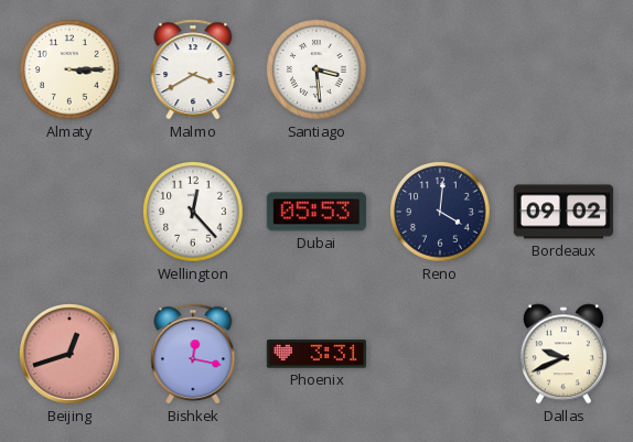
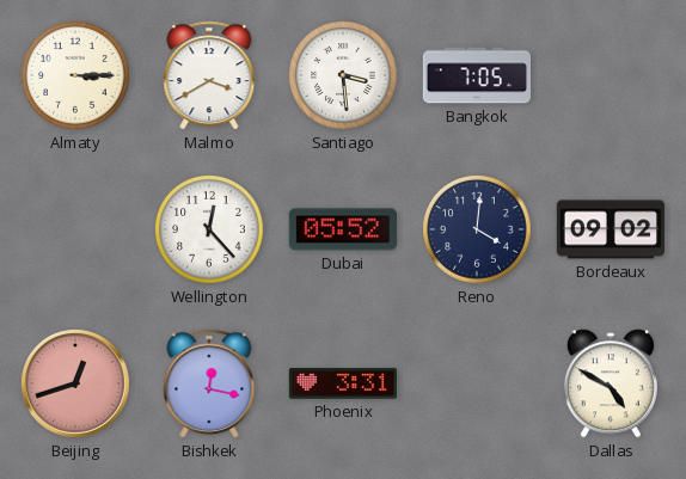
Bangkok: none -> 7:05 (477, 75)
Dubai: 05:53 -> 05:52 (343, 229)
Dallas: 9:41 -> 4:50 (611, 383)
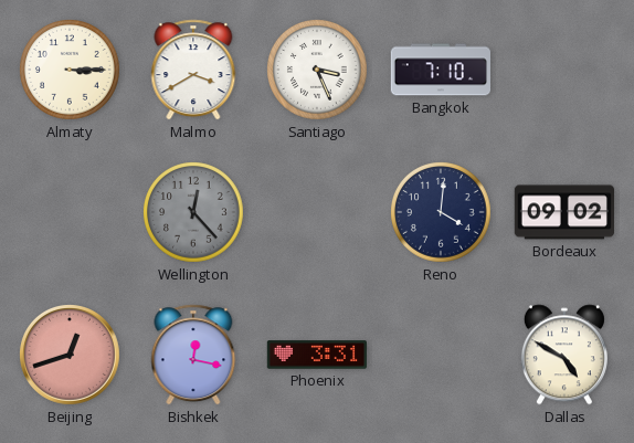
Santiago: 3:29 -> 3:26 (318, 71)
Bangkok: 7:05 -> 7:10 (441, 70)
Wellington dial: white -> grey (194, 213)
Dubai: 05:52 -> none (343, 229)
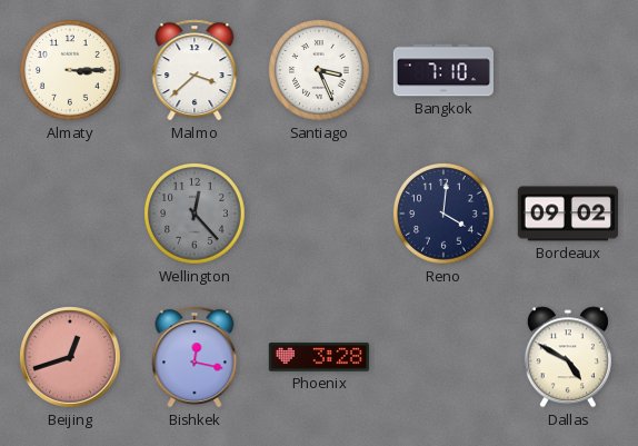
Malmo: 3:40 -> 3:38 (195, 70)
Phoenix: 3:31 -> 3:28 (318, 357)
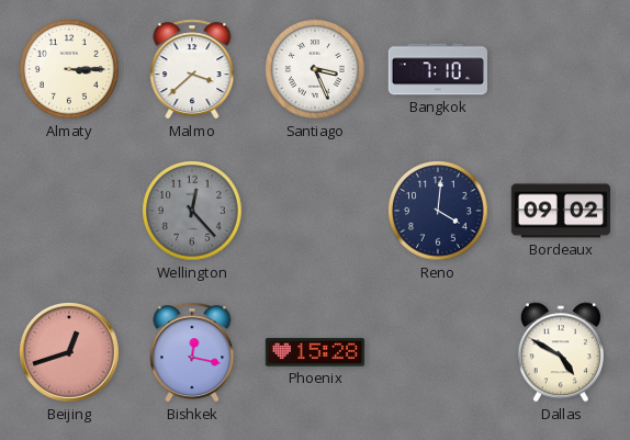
Phoenix: 3:28 -> 15:28 (314, 352)
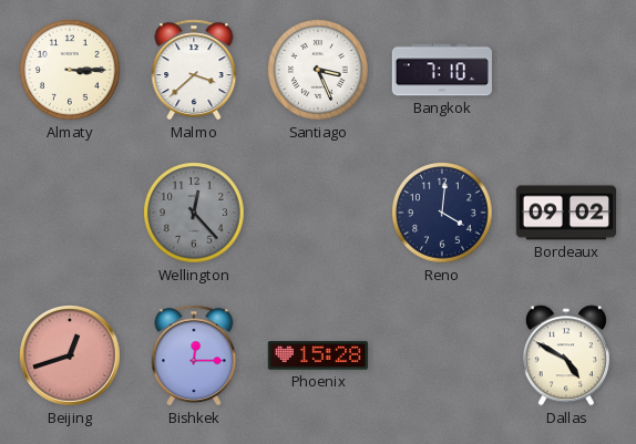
Bishkek: 12:17 -> 12:15 (194, 355)
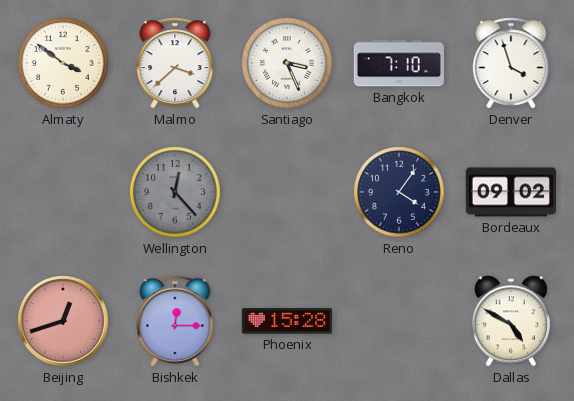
Almaty: 3:15 -> 3:51 (64, 64)
Denver: none -> 3:57 (511, 63)
Reno: 4:01 -> 4:06 (400, 193)
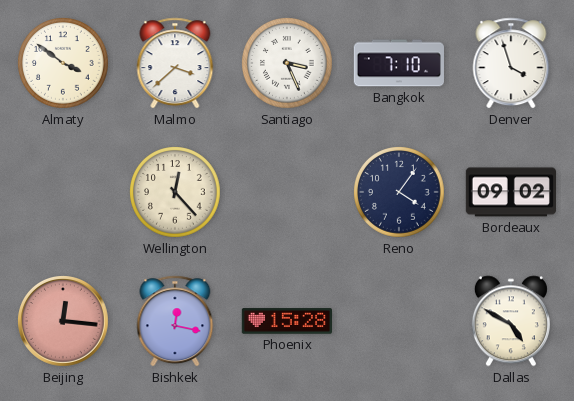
Wellington dial: grey -> cream (176, 193)
Beijing: 12:42 -> 12:16 (64, 322)
Bishkek: 12:15 -> 12:17 (175, 321)
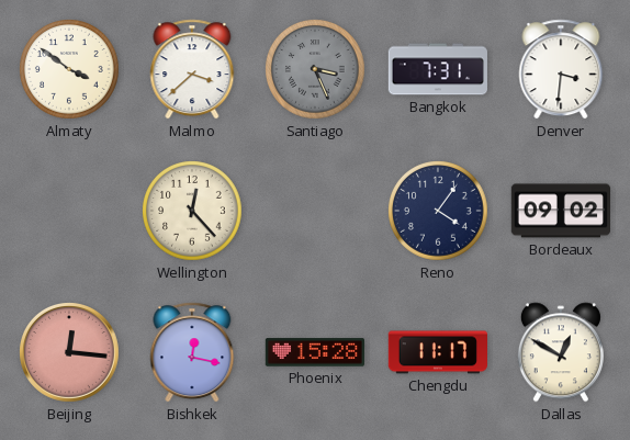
Santiago dial: white -> grey (316, 70)
Bangkok: 7:10 -> 7:31 (438, 69)
Denver: 3:57 -> 3:31 (561, 69)
Chengdu: none -> 11:17 (437, 352)
Dallas: 4:50 -> 12:50 (561, 352)
